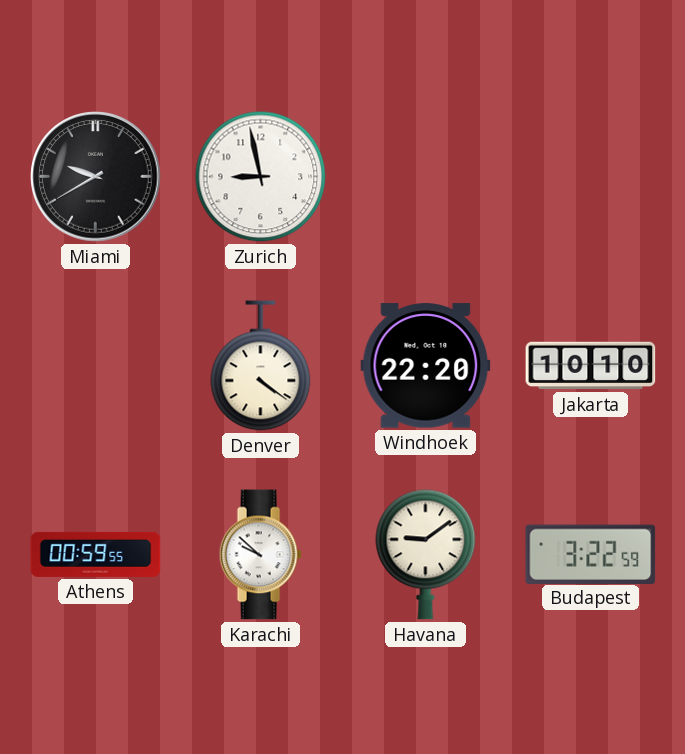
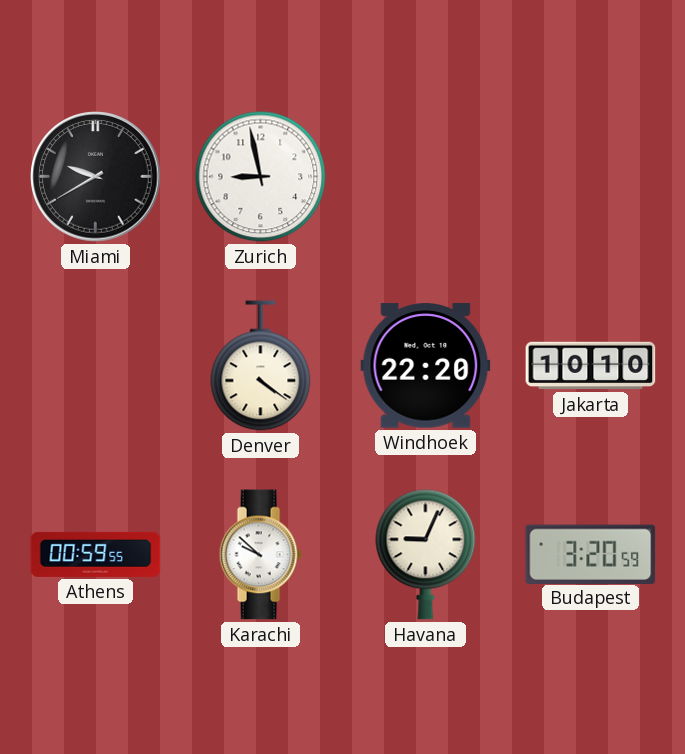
Havana: 9:09 -> 9:04 (426, 555)
Budapest: 3:22 -> 3:20 (591, 554)
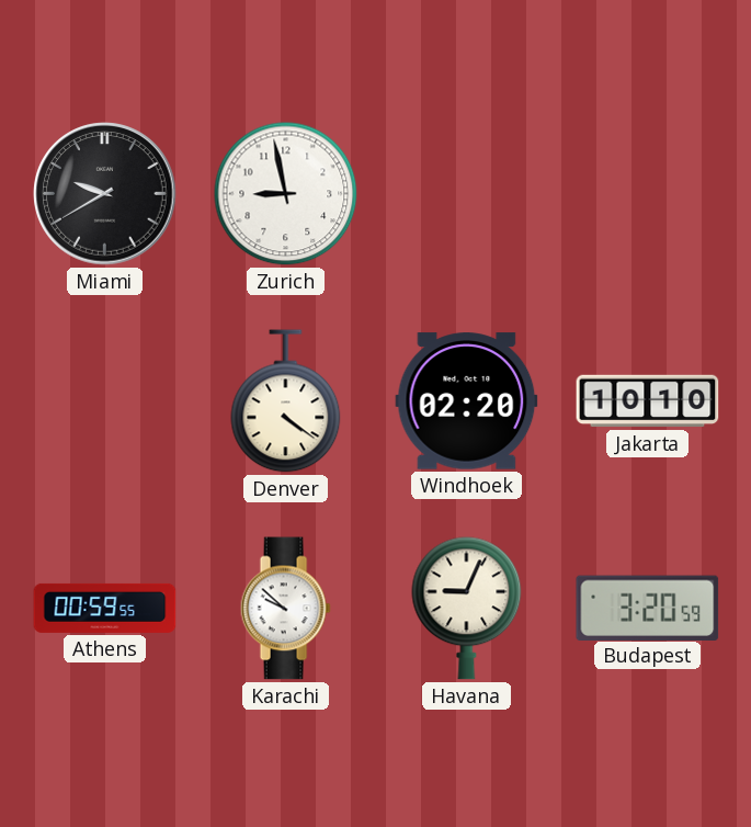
Windhoek: 22:20 -> 02:20 (467, 401)
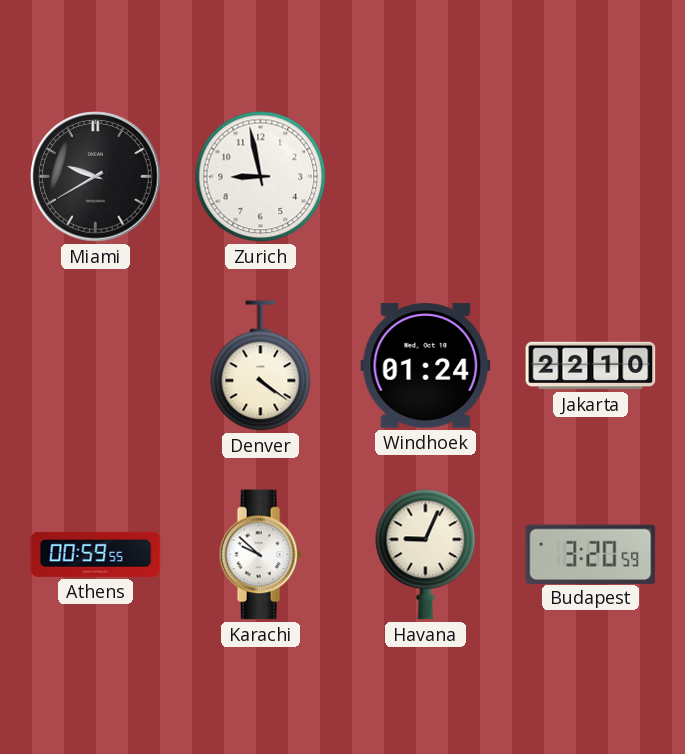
Windhoek: 02:20 -> 01:24 (426, 366)
Jakarta: 10:10 -> 22:10 (591, 366)
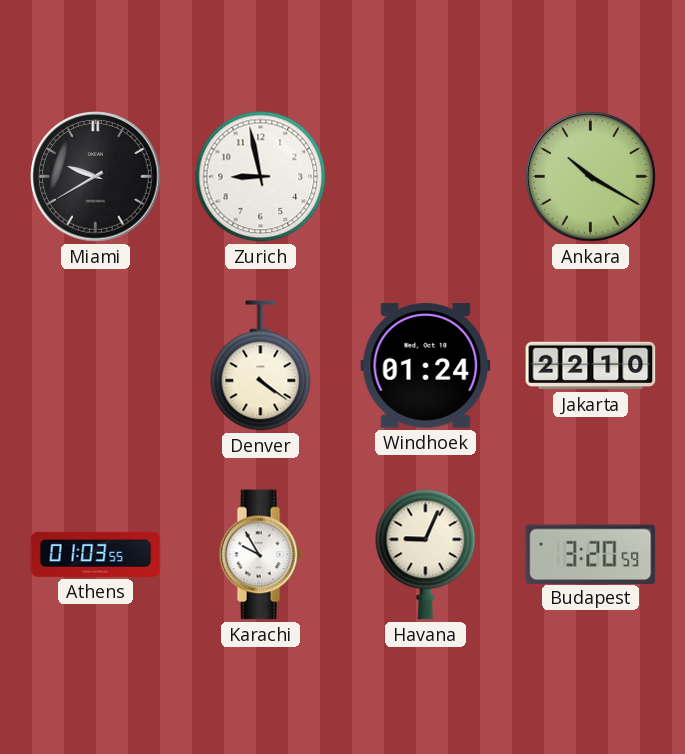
Ankara: none -> 10:20 (591, 177)
Athens: 00:59 -> 01:03 (96, 554)
Karachi: 9:52 -> 9:55 (260, 555)
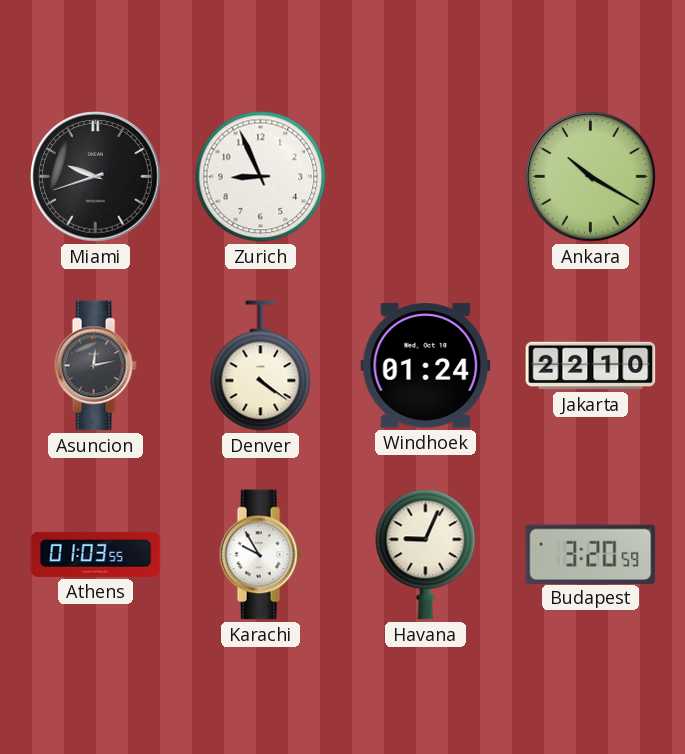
Miami: 9:40 -> 9:42 (96, 177)
Zurich: 8:58 -> 8:56 (261, 177)
Asuncion: none -> 12:13 (95, 366)
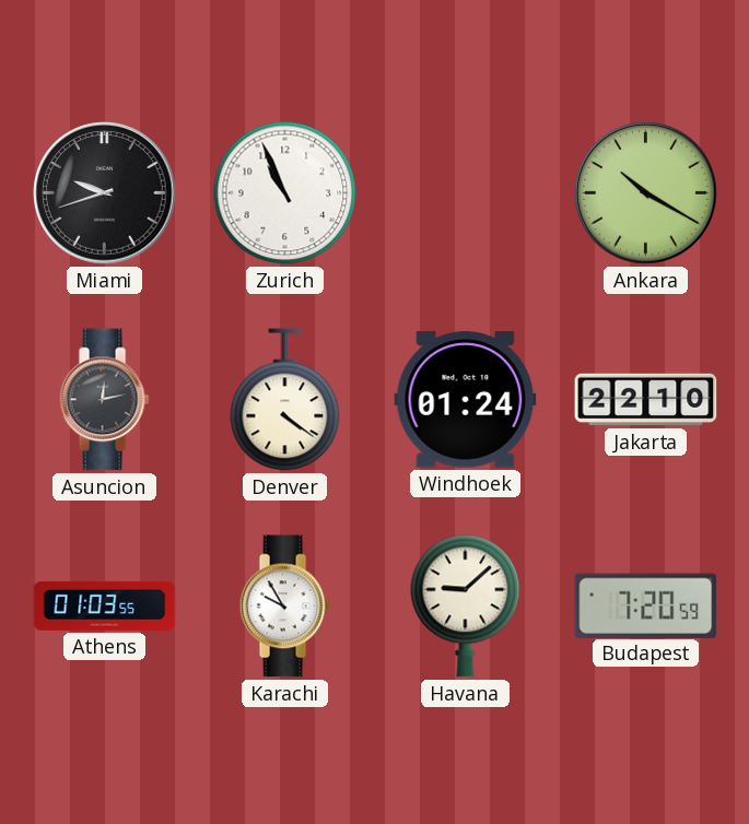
Zurich: 8:56 -> 10:56 (285, 193)
Havana: 9:04 -> 9:08 (466, 607)
Budapest: 3:20 -> 7:20 (646, 605)
